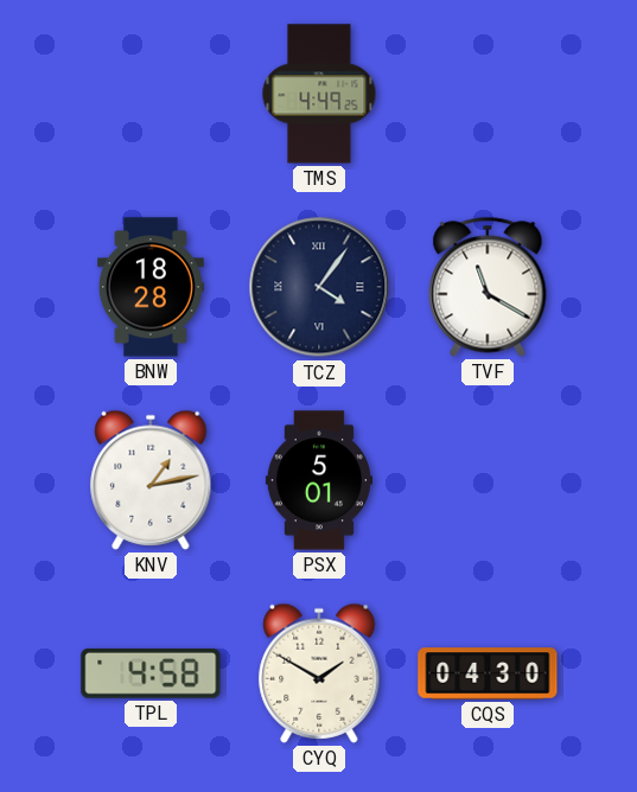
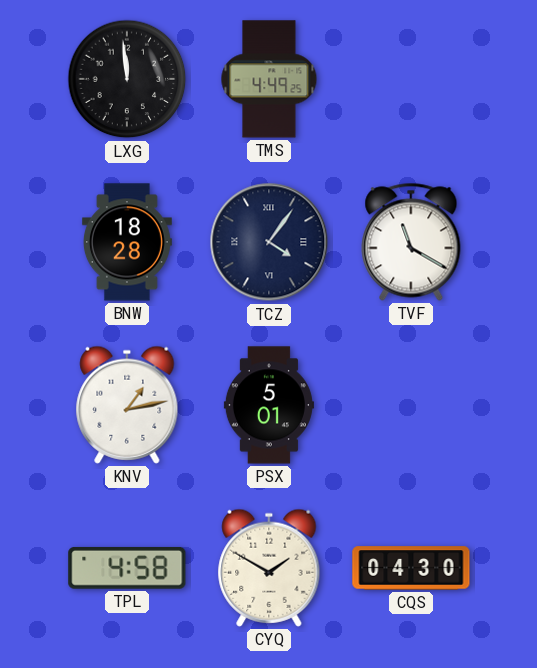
LXG: none -> 11:59 (127, 79)
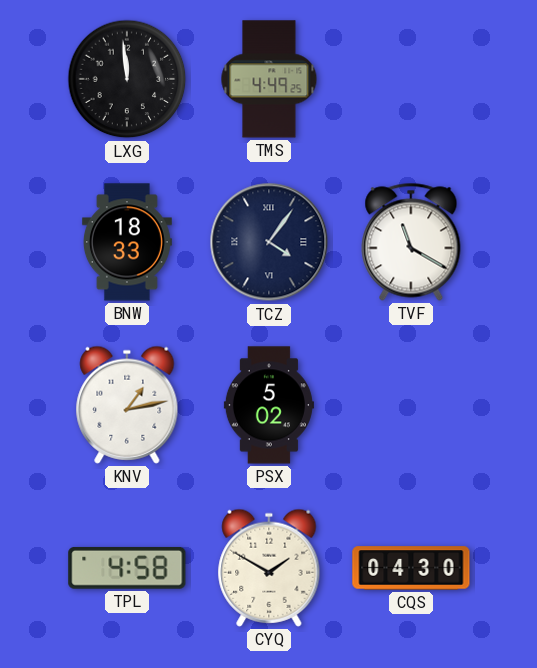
BNW: 18:28 -> 18:33 (127, 242)
PSX: 5:01 -> 5:02 (269, 405)
